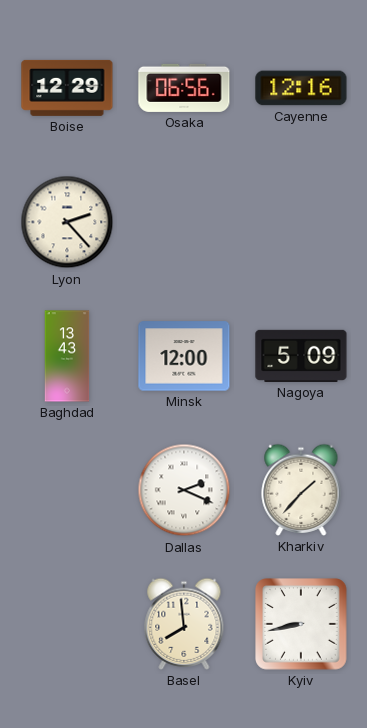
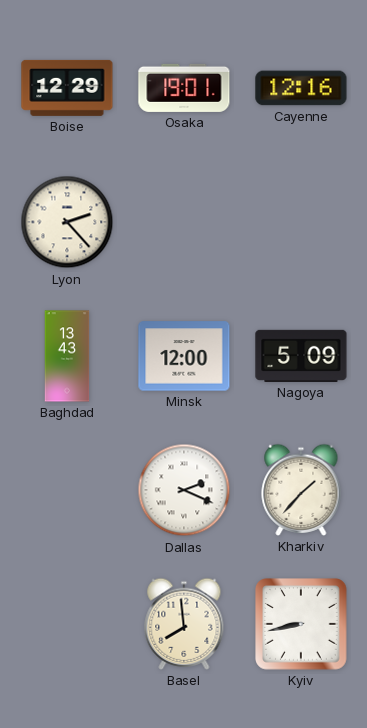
Osaka: 06:56 -> 19:01 (184, 88)
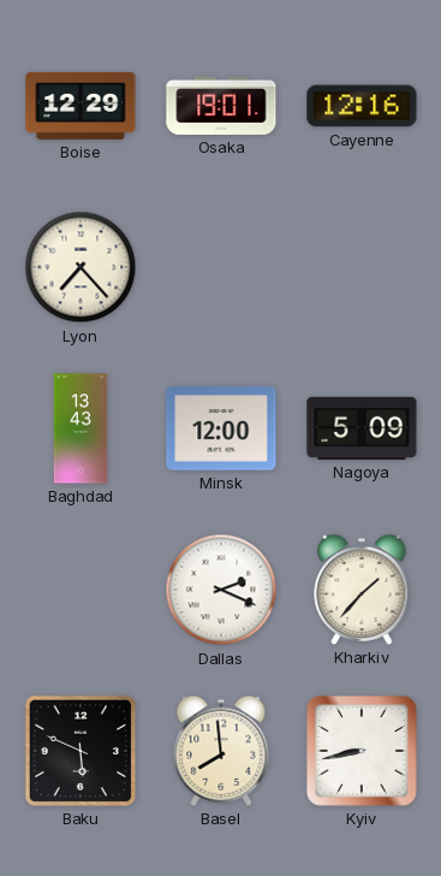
Lyon: 2:23 -> 7:23 (81, 267)
Baku: none -> 5:49 (81, 751)
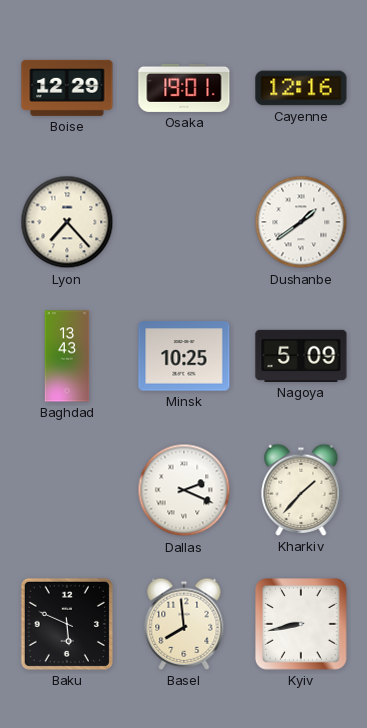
Dushanbe: none -> 1:39 (301, 222)
Minsk: 12:00 -> 10:25 (184, 356)
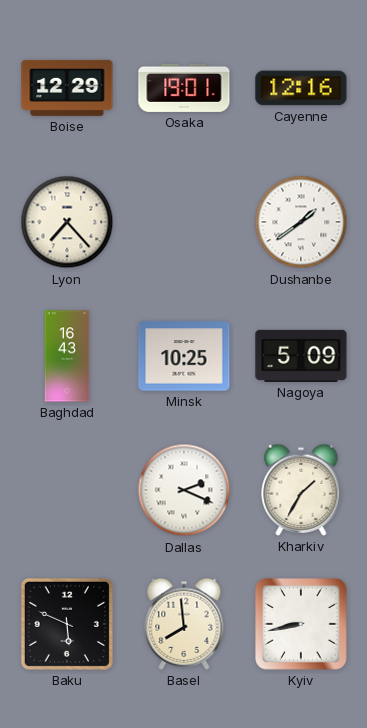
Baghdad: 13:43 -> 16:43 (67, 356)
Kharkiv: 1:37 -> 1:35 (301, 490)
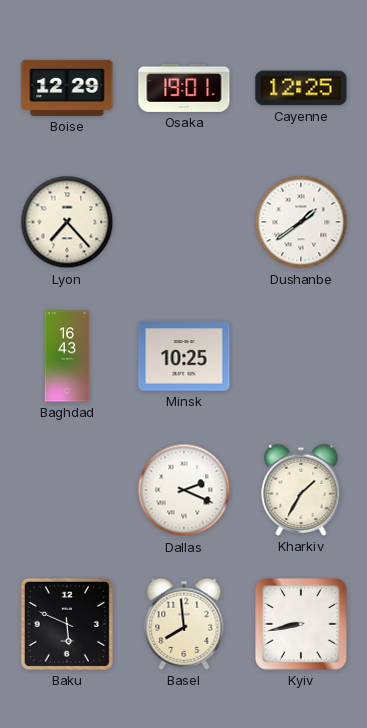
Cayenne: 12:16 -> 12:25 (301, 88)
Nagoya: 5:09 -> none (301, 356)
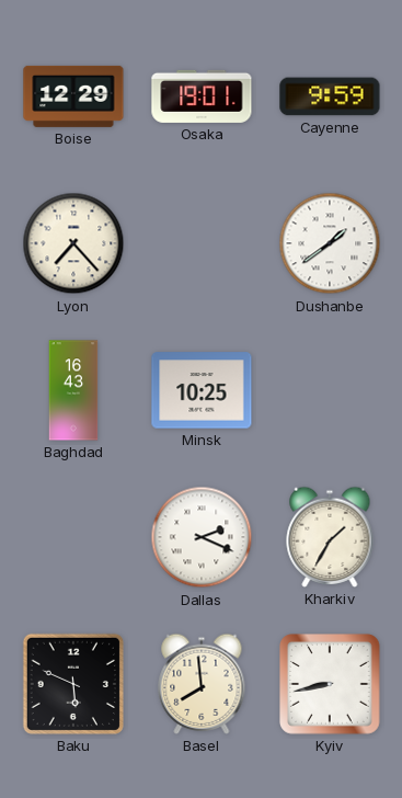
Cayenne: 12:25 -> 9:59 (330, 96)
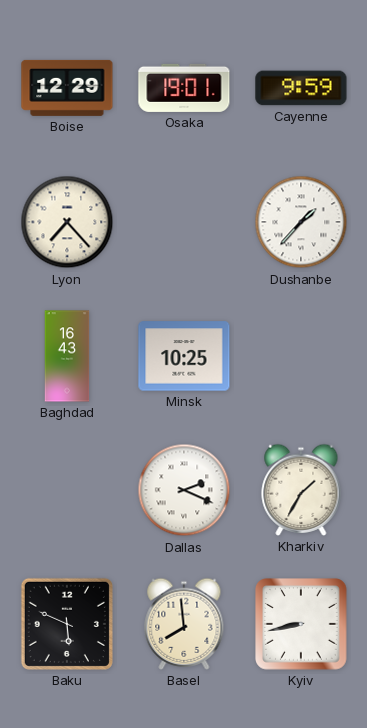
Dushanbe: 1:39 -> 1:37 (301, 222)
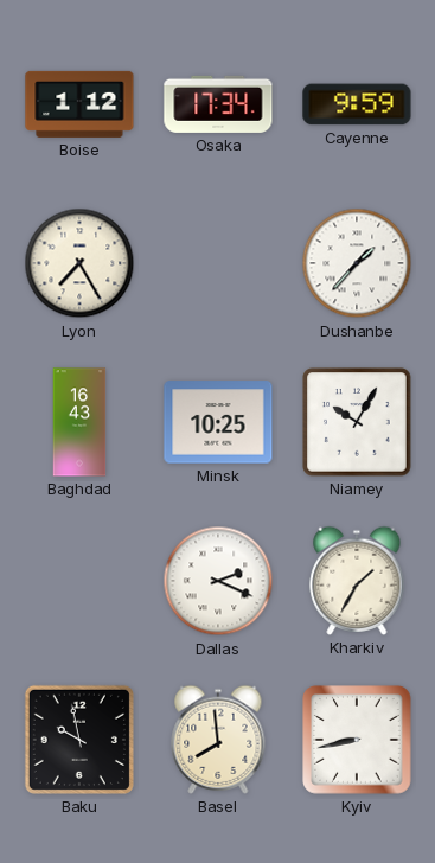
Boise: 12:29 -> 1:12 (79, 104)
Osaka: 19:01 -> 17:34 (218, 104)
Lyon: 7:23 -> 7:25 (79, 263)
Niamey: none -> 10:05 (357, 422)
Baku: 5:49 -> 9:58 (79, 740)
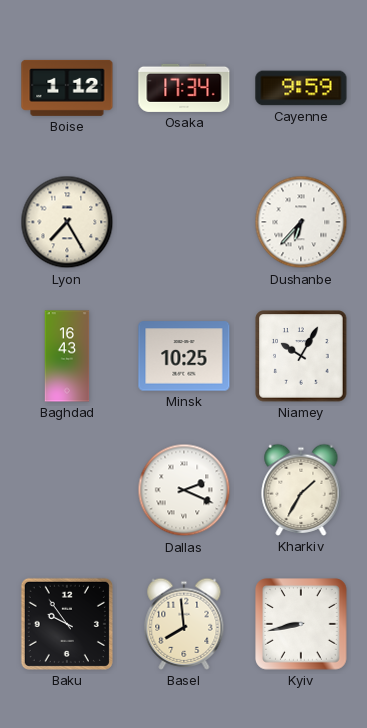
Dushanbe: 1:37 -> 6:37 (301, 222)
Baku: 9:58 -> 9:54 (67, 624)
